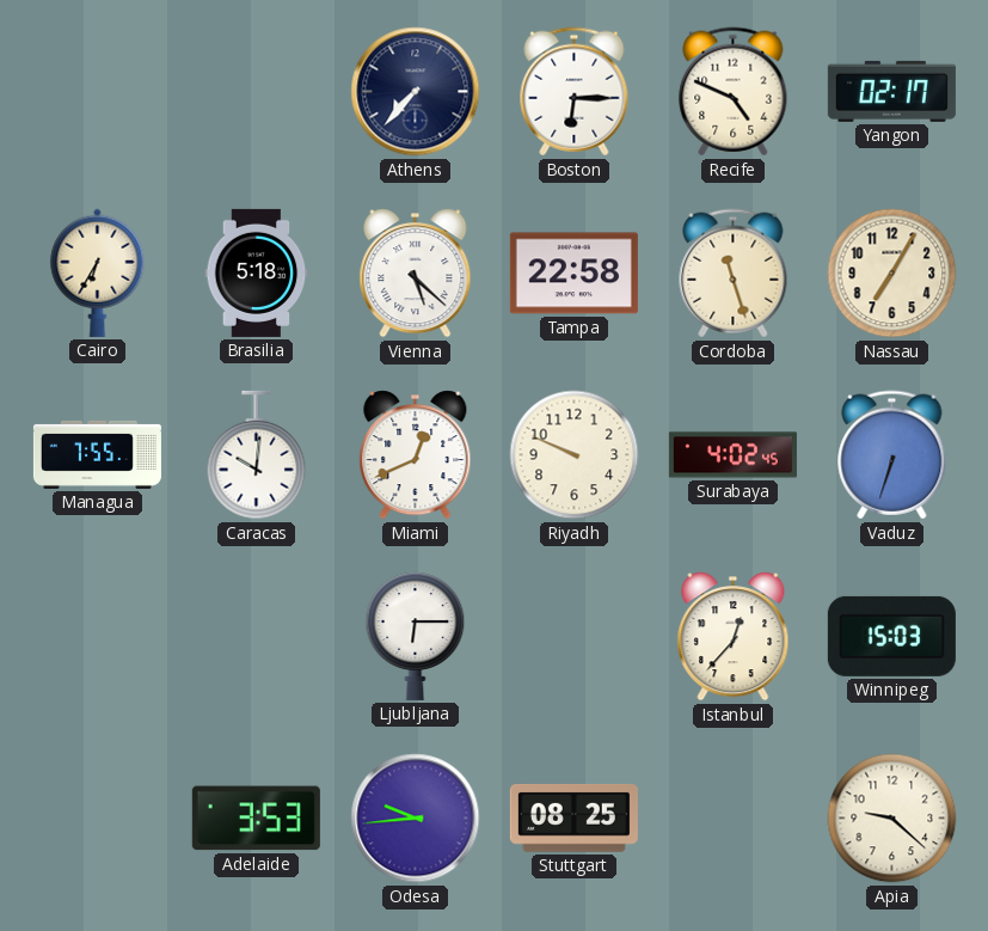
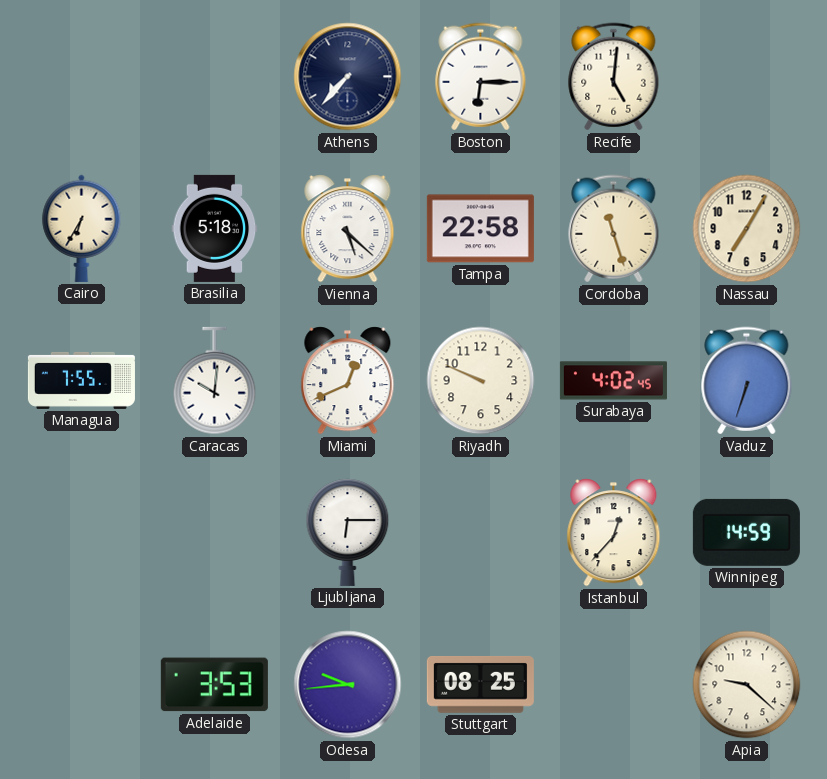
Recife: 4:49 -> 5:01 (614, 77)
Yangon: 02:17 -> none (891, 91)
Winnipeg: 15:03 -> 14:59 (746, 532)
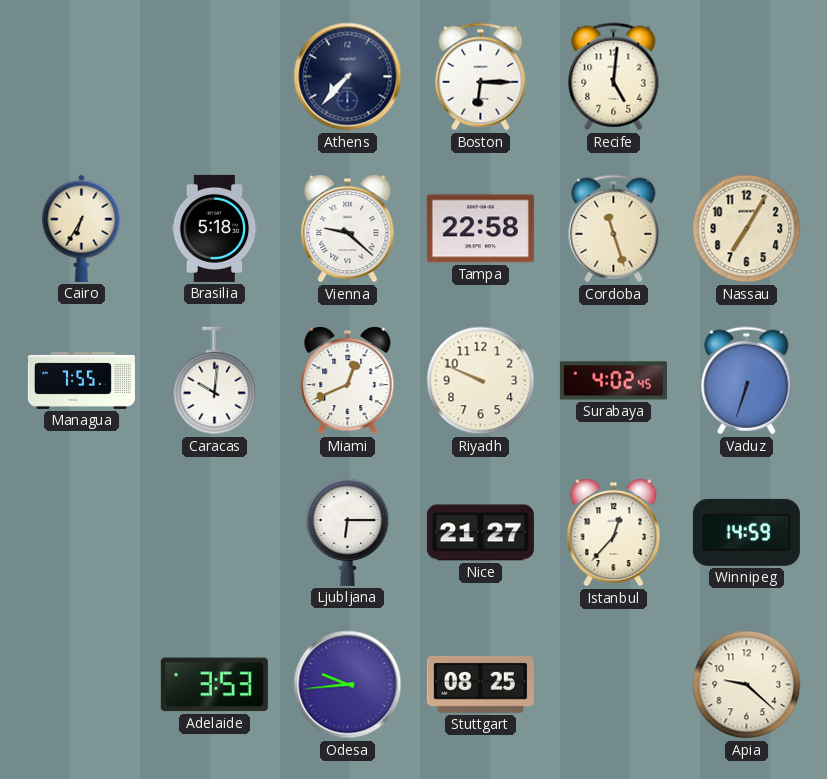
Vienna: 5:22 -> 9:22 (348, 229)
Nice: none -> 21:27 (480, 533)
